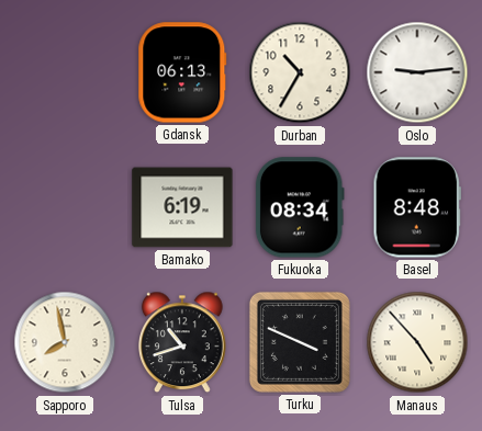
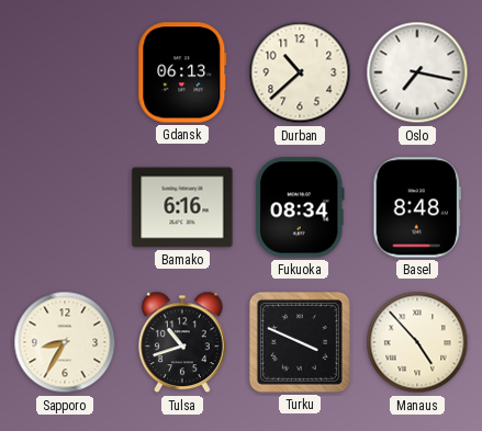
Durban: 10:35 -> 10:38 (300, 72)
Oslo: 9:14 -> 7:17 (417, 72)
Bamako: 6:19 -> 6:16 (182, 207)
Sapporo: 7:58 -> 8:35 (65, 342)
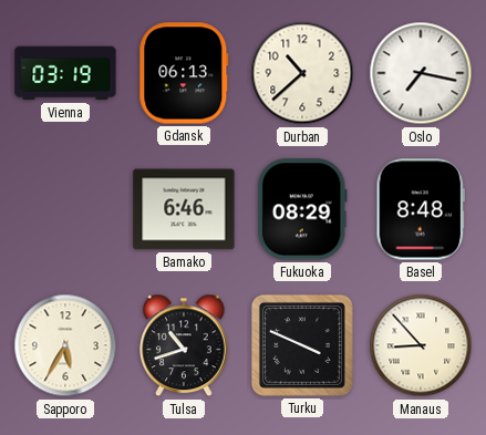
Vienna: none -> 03:19 (65, 73)
Bamako: 6:16 -> 6:46 (184, 209)
Fukuoka: 08:34 -> 08:29 (302, 209)
Sapporo: 8:35 -> 5:35 (65, 345)
Manaus: 4:53 -> 8:53 (421, 345)
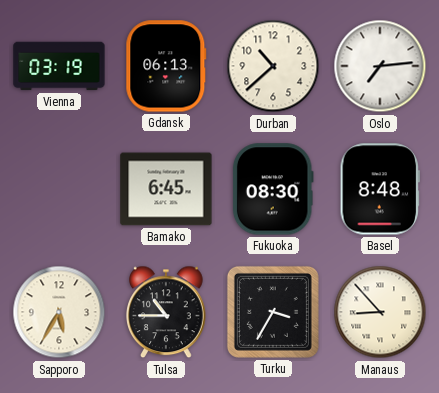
Oslo: 7:17 -> 7:14 (380, 66)
Bamako: 6:46 -> 6:45 (166, 189)
Fukuoka: 08:29 -> 08:30 (273, 189)
Tulsa: 10:42 -> 10:45 (167, 312)
Turku: 3:49 -> 3:35 (273, 312)
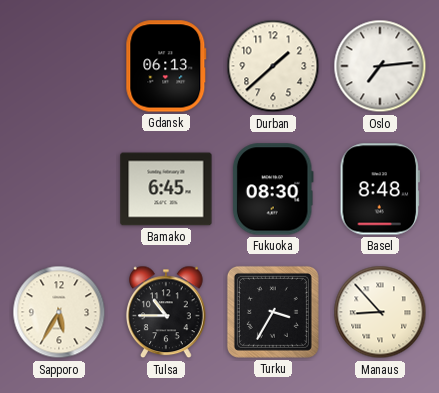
Vienna: 03:19 -> none (59, 66)
Durban: 10:38 -> 1:38 (273, 66)
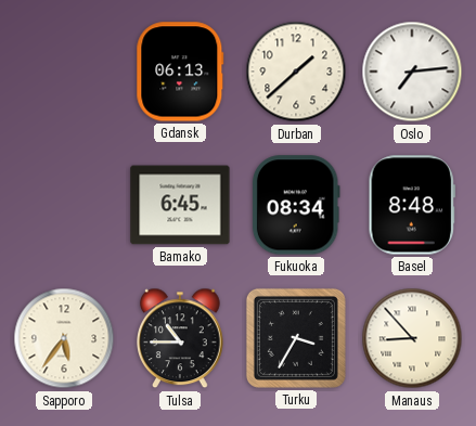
Fukuoka: 08:30 -> 08:34 (296, 205)
Sapporo: 5:35 -> 5:36 (64, 338)
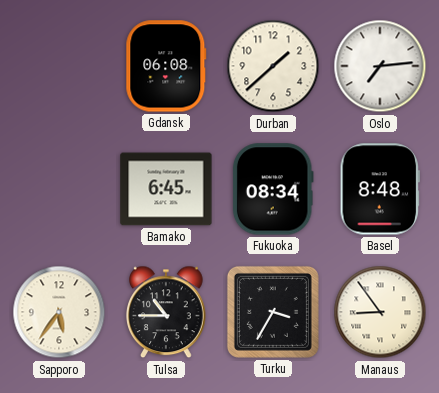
Gdansk: 06:13 -> 06:08 (166, 66)
Manaus: 8:53 -> 8:54 (380, 312)
